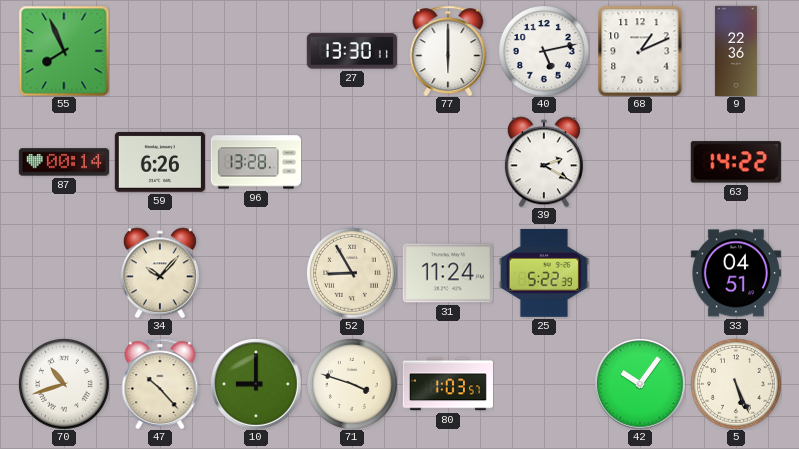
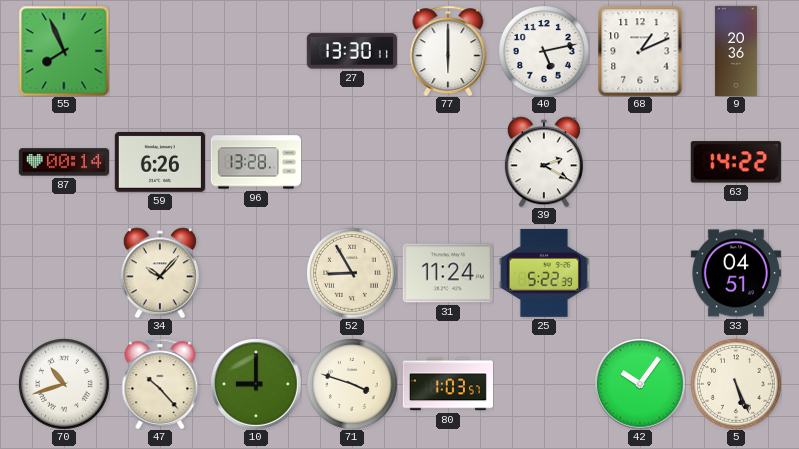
9: 22:36 -> 20:36 (736, 50)
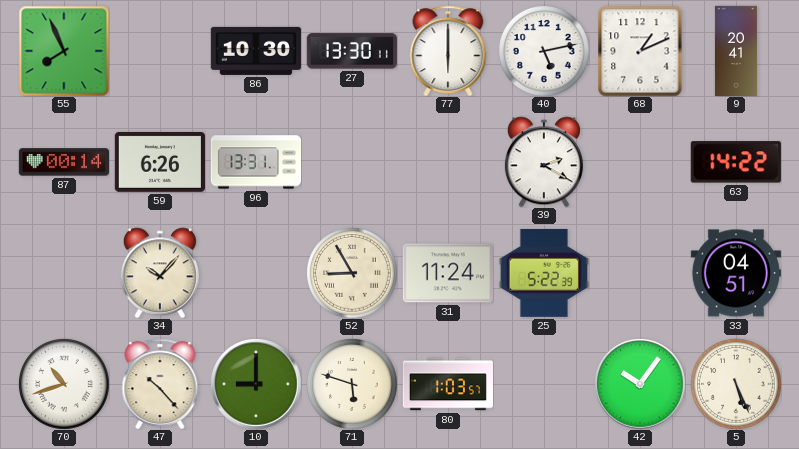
86: none -> 10:30 (256, 51)
9: 20:36 -> 20:41 (736, 50)
96: 13:28 -> 13:31 (255, 162)
71: 3:48 -> 5:48 (352, 384)
